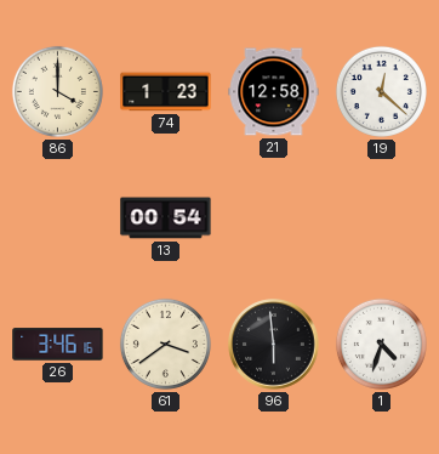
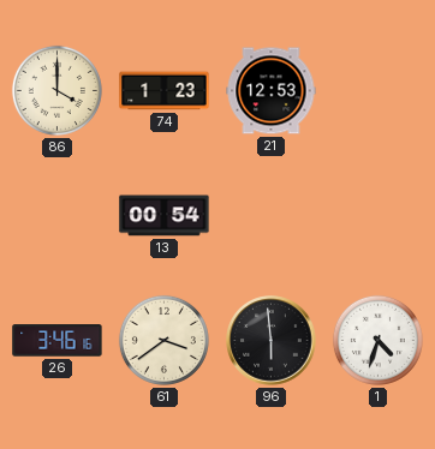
21: 12:58 -> 12:53 (272, 91)
19: 12:22 -> none (381, 91)
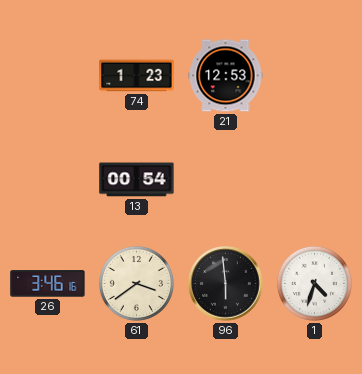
86: 4:00 -> none (56, 90)
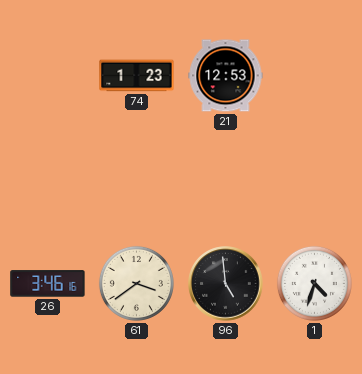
13: 00:54 -> none (137, 180)
96: 5:59 -> 4:59 (226, 284)
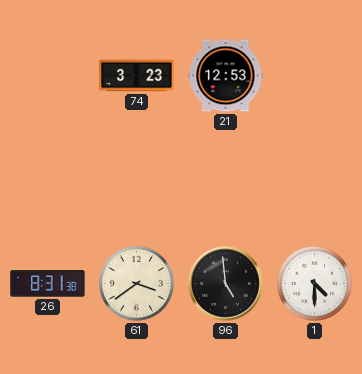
74: 1:23 -> 3:23 (137, 76)
26: 3:46 -> 8:31 (48, 284)
1: 4:33 -> 4:30 (314, 283)
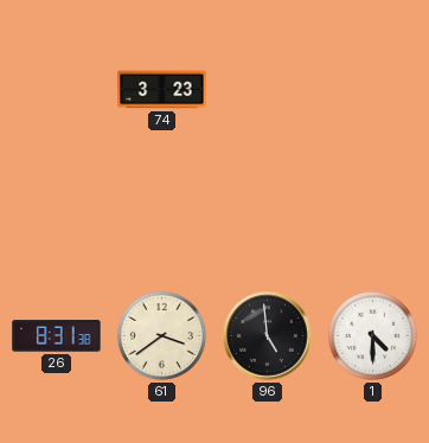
21: 12:53 -> none (226, 76)
